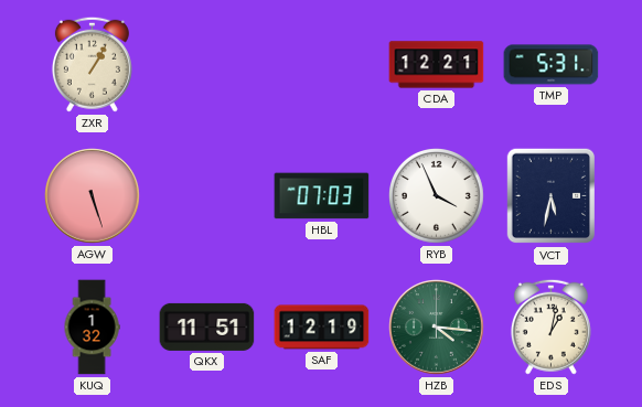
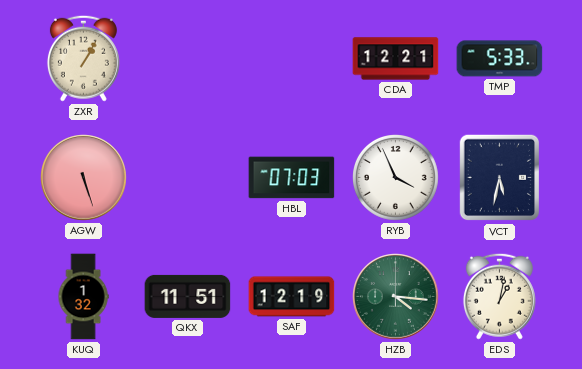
TMP: 5:31 -> 5:33 (500, 59)
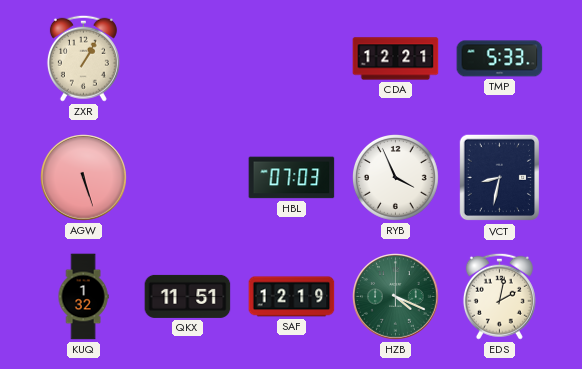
VCT: 5:32 -> 8:32 (499, 178)
HZB: 4:16 -> 4:19 (396, 297)
EDS: 1:02 -> 2:02 (499, 296)
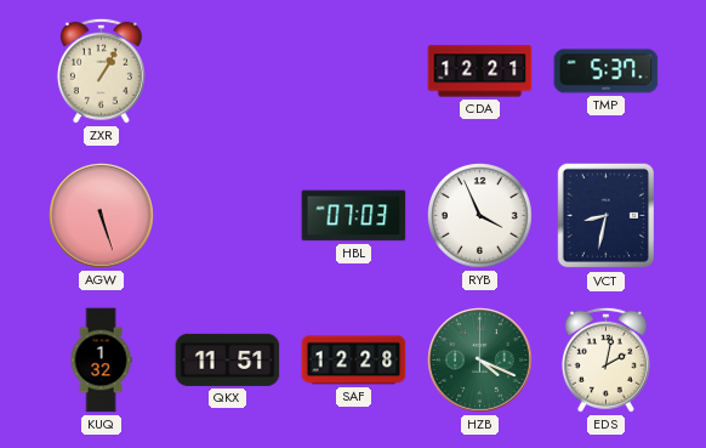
TMP: 5:33 -> 5:37 (607, 72)
SAF: 12:19 -> 12:28 (354, 361)
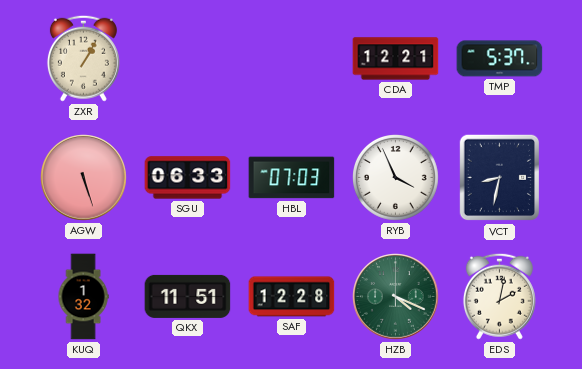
SGU: none -> 06:33 (188, 178)
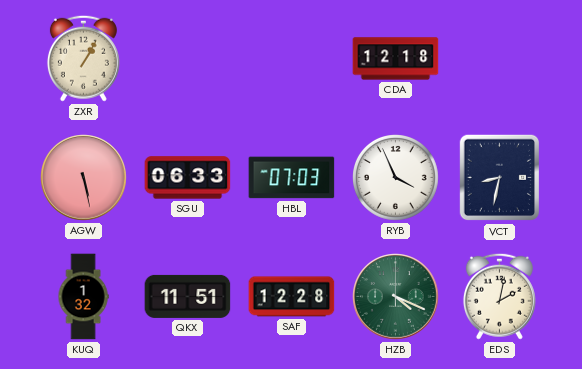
CDA: 12:21 -> 12:18 (396, 59)
TMP: 5:37 -> none (500, 59)
AGW: 5:27 -> 5:28 (84, 178)
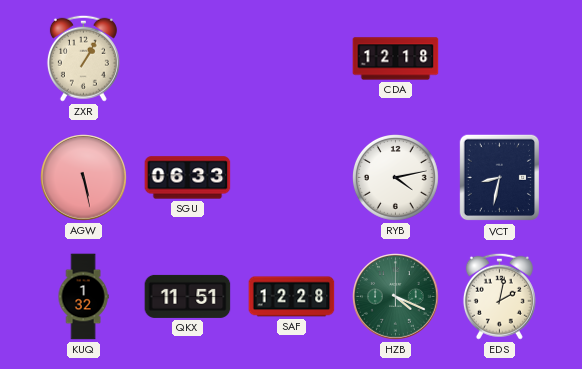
HBL: 07:03 -> none (292, 178)
RYB: 3:56 -> 4:13 (396, 178)
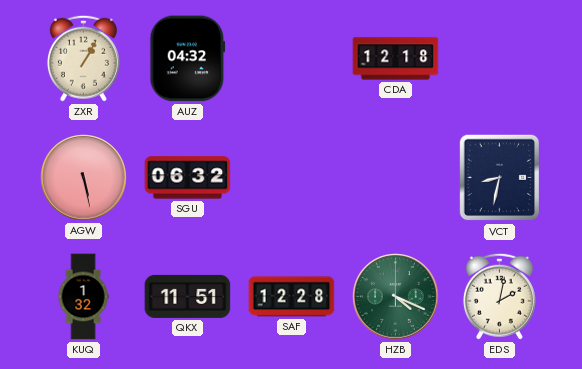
AUZ: none -> 04:32 (188, 59)
SGU: 06:33 -> 06:32 (188, 178)
RYB: 4:13 -> none (396, 178)
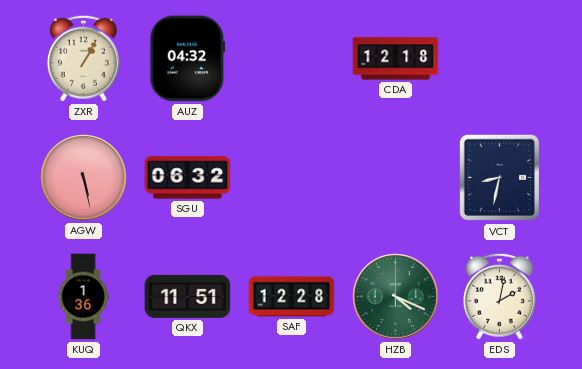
KUQ: 1:32 -> 1:36 (83, 297)
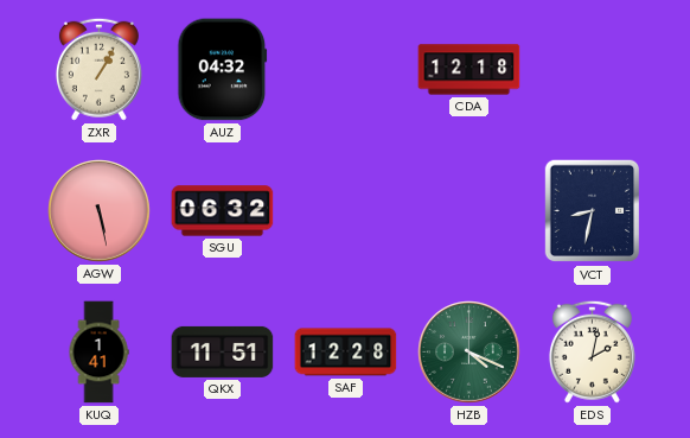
KUQ: 1:36 -> 1:41 (98, 353)
